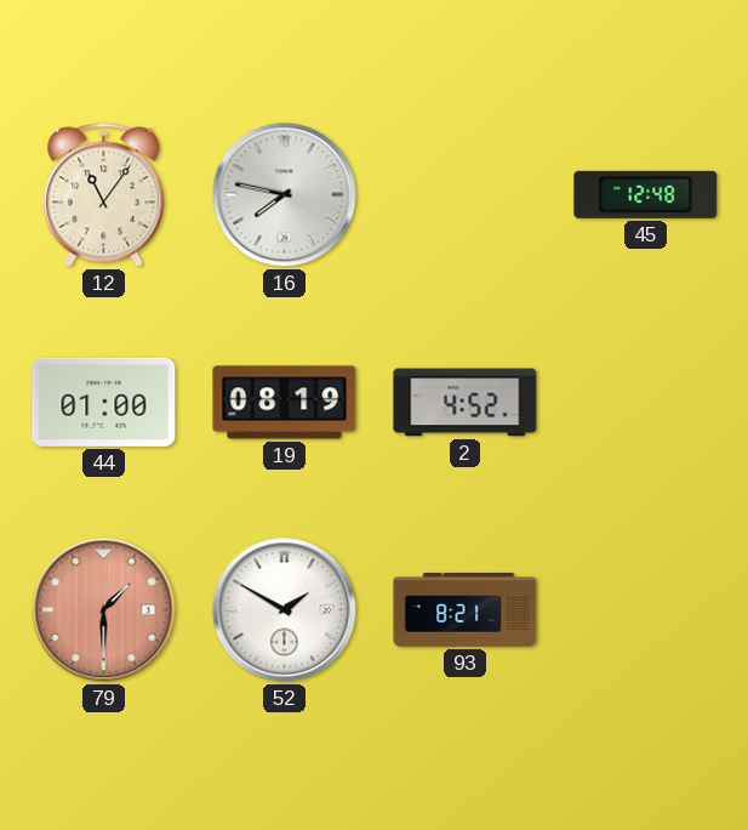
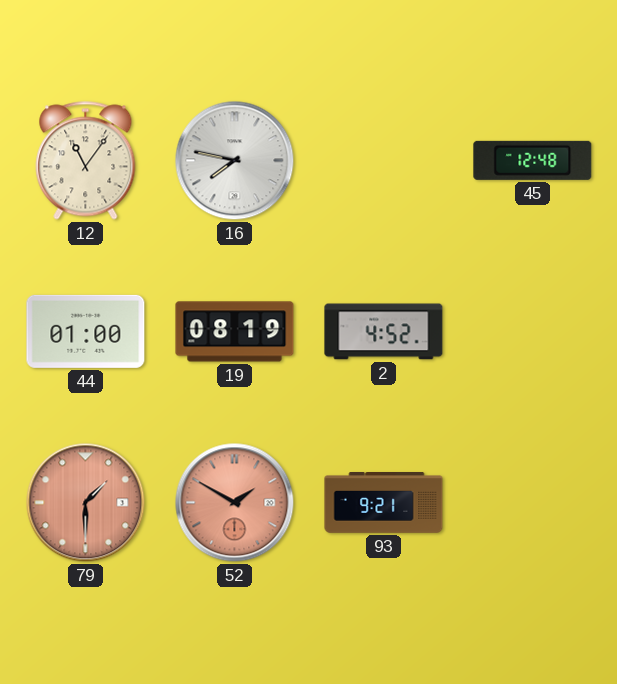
52 dial: white -> salmon (235, 503)
93: 8:21 -> 9:21 (384, 503)
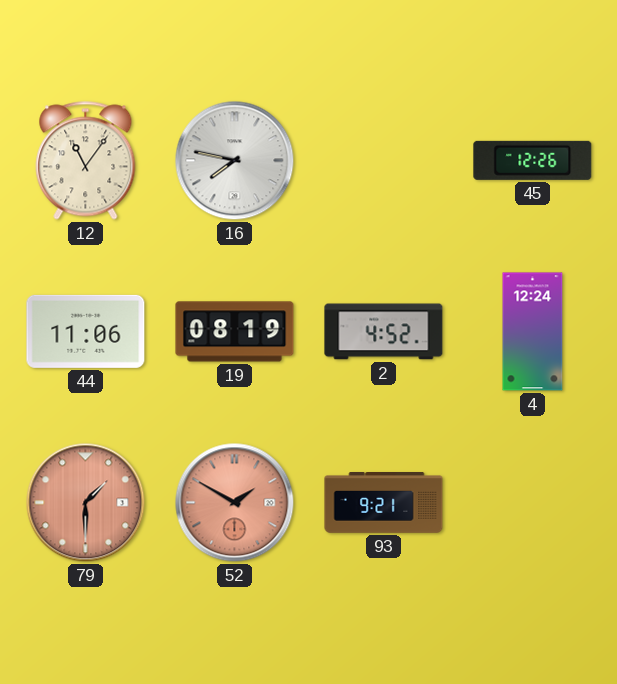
45: 12:48 -> 12:26 (533, 160)
44: 01:00 -> 11:06 (86, 331)
4: none -> 12:24 (533, 332)
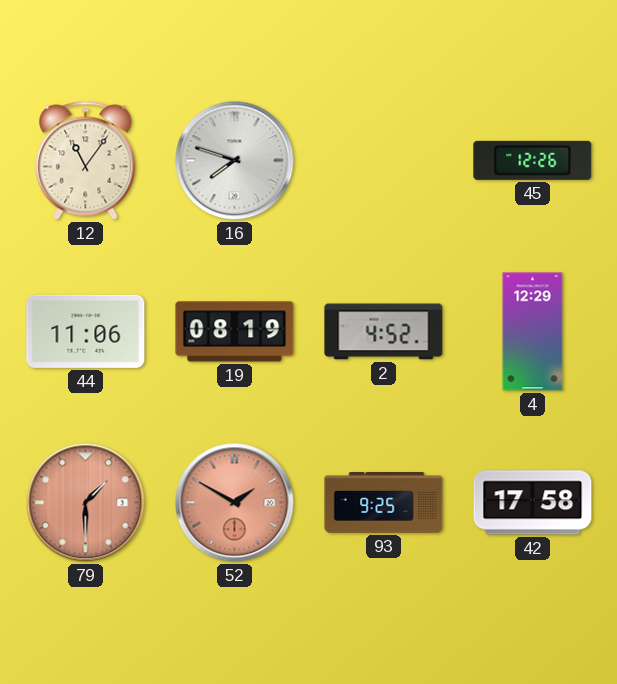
16: 7:47 -> 7:48 (235, 161)
4: 12:24 -> 12:29 (533, 332)
93: 9:21 -> 9:25 (384, 503)
42: none -> 17:58 (533, 503)
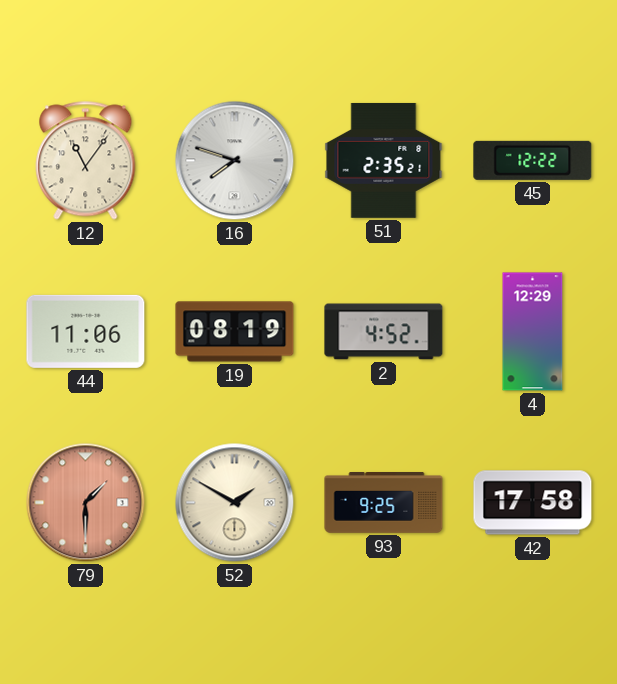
51: none -> 2:35 (384, 160)
45: 12:26 -> 12:22 (533, 160)
52 dial: salmon -> cream (235, 503)
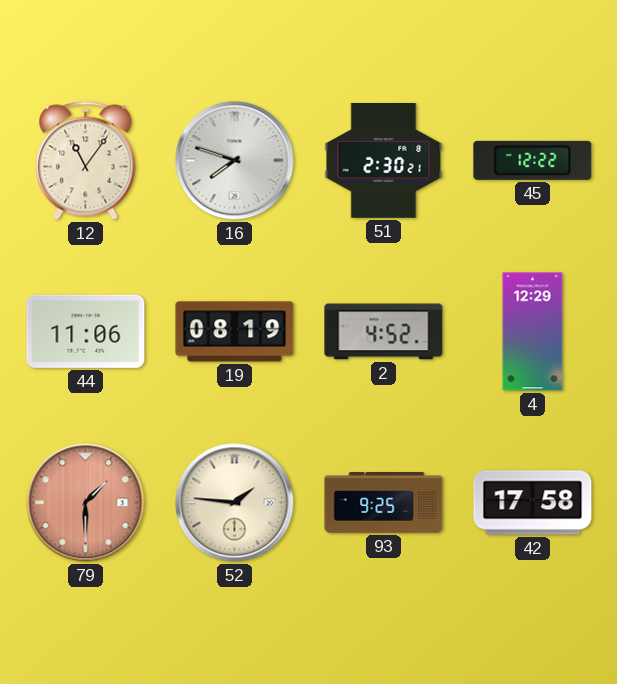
51: 2:35 -> 2:30 (384, 160)
52: 1:50 -> 1:46 (235, 503)
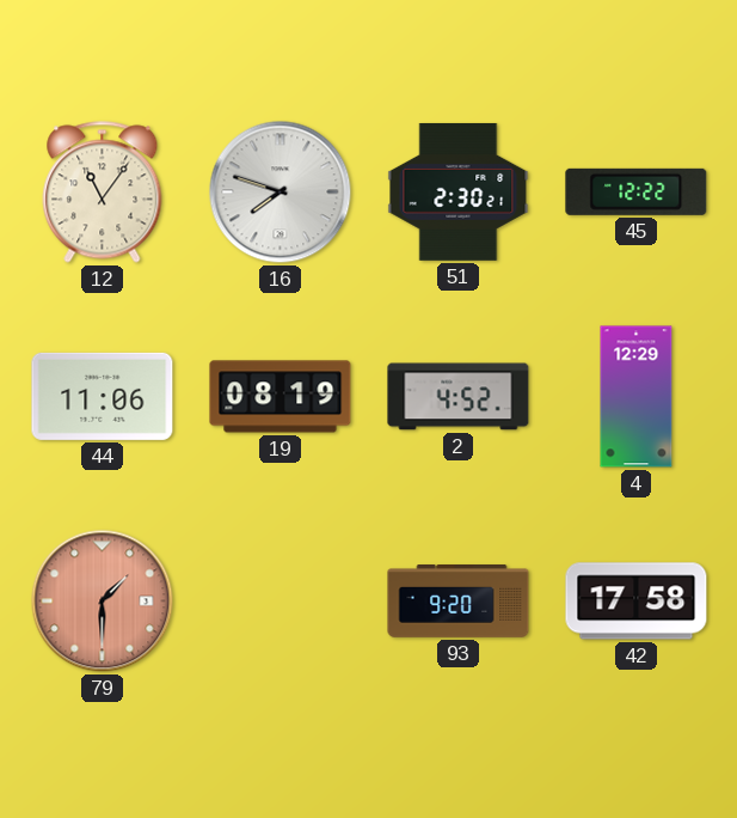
52: 1:46 -> none (235, 503)
93: 9:25 -> 9:20 (459, 602)
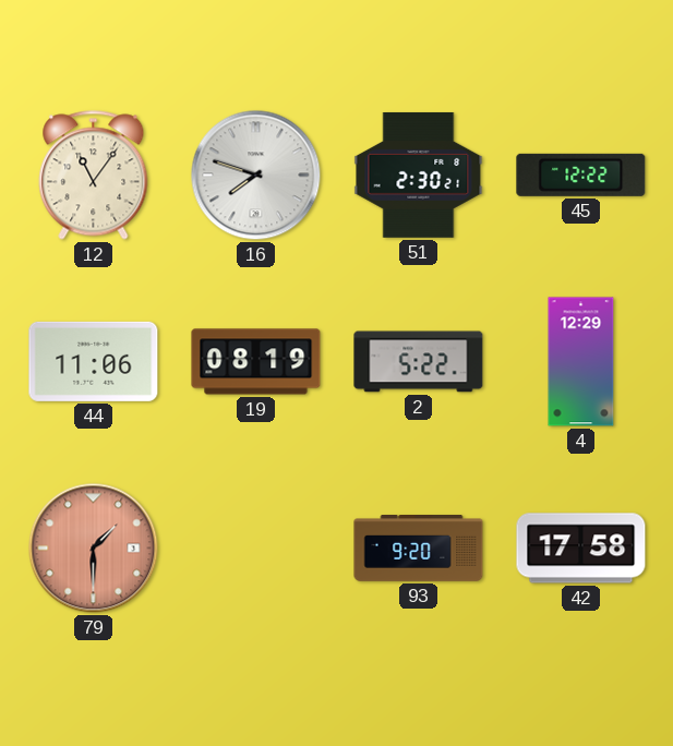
2: 4:52 -> 5:22 (419, 362)
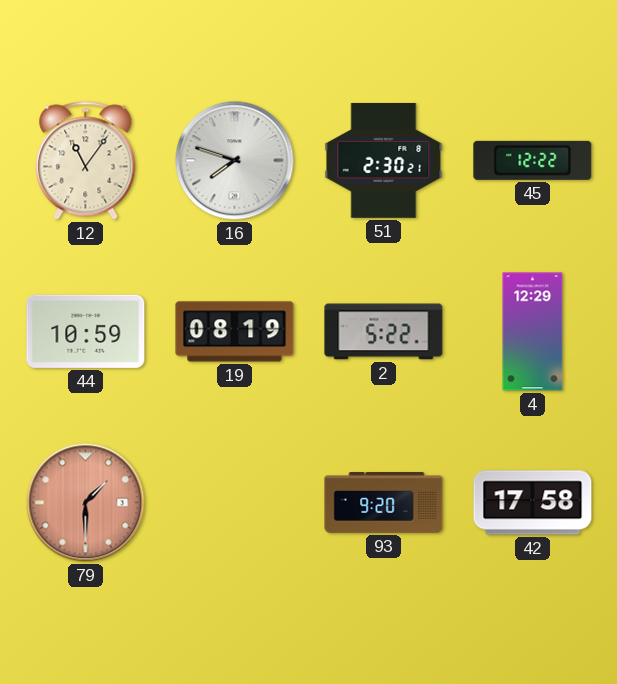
44: 11:06 -> 10:59 (86, 331)
